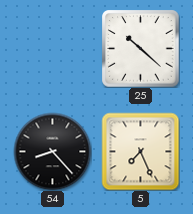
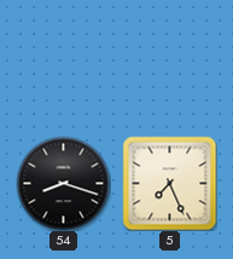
25: 10:22 -> none (140, 48)
54: 8:23 -> 8:18 (63, 183)
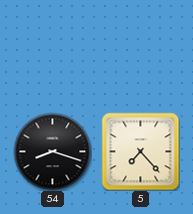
5: 7:26 -> 7:23 (140, 151)
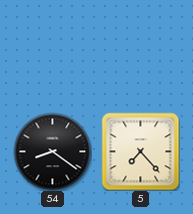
54: 8:18 -> 8:21 (52, 151)
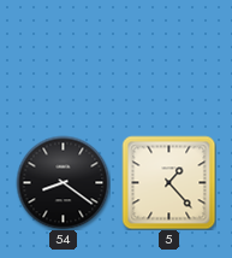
5: 7:23 -> 1:23 (168, 182)
